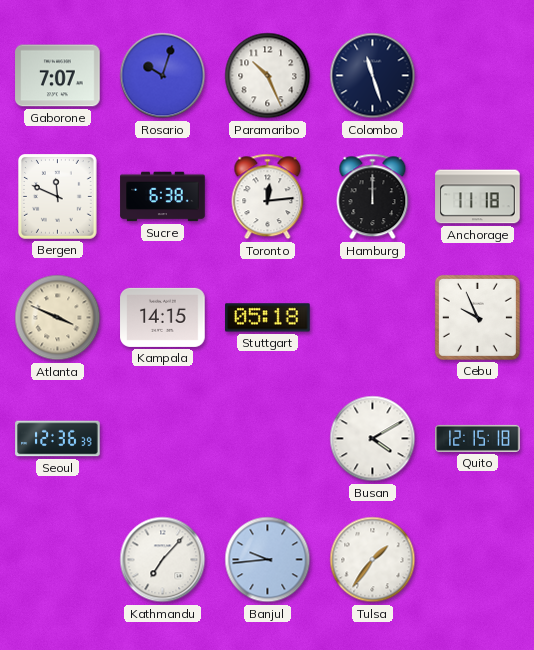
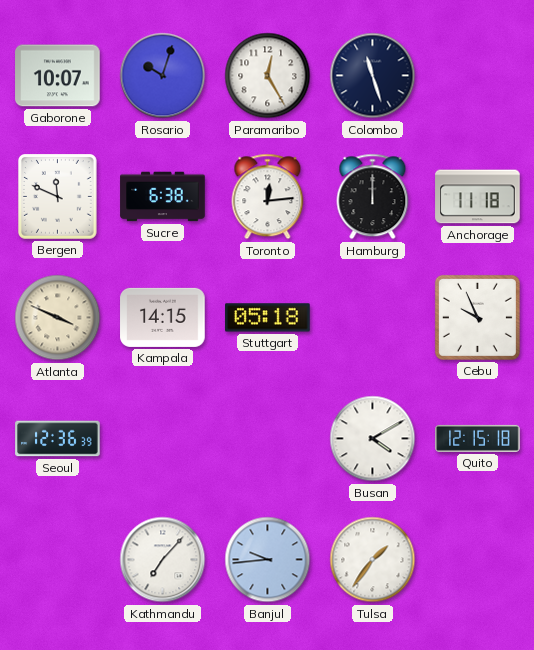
Gaborone: 7:07 -> 10:07 (58, 76)
Paramaribo: 10:26 -> 12:25 (268, 76)
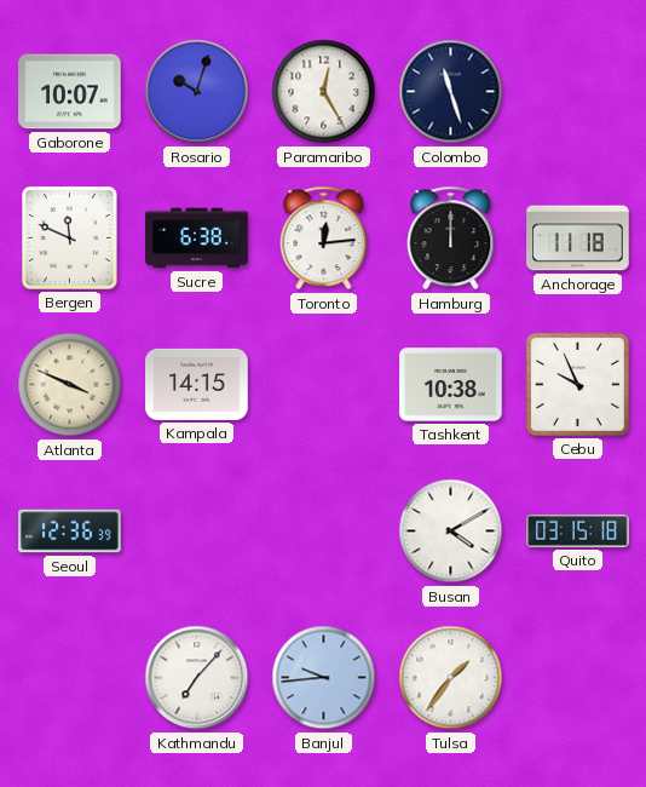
Stuttgart: 05:18 -> none (268, 318)
Tashkent: none -> 10:38 (451, 385)
Quito: 12:15 -> 03:15 (578, 530)
